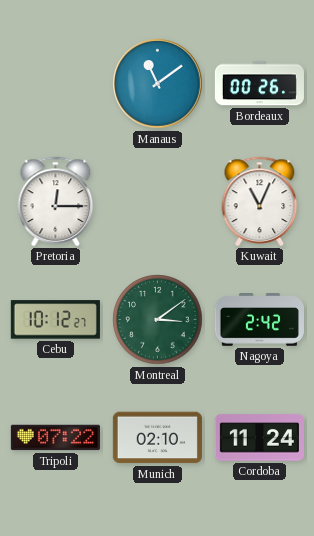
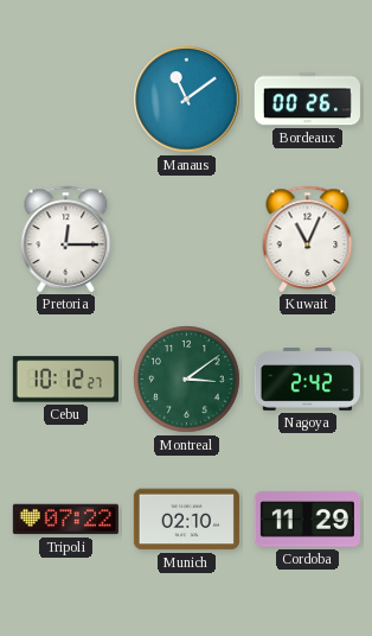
Cordoba: 11:24 -> 11:29 (307, 520)
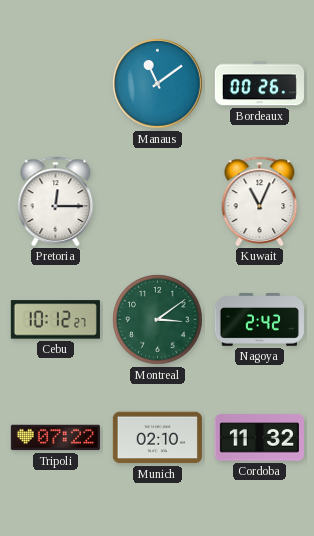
Cordoba: 11:29 -> 11:32 (259, 438)
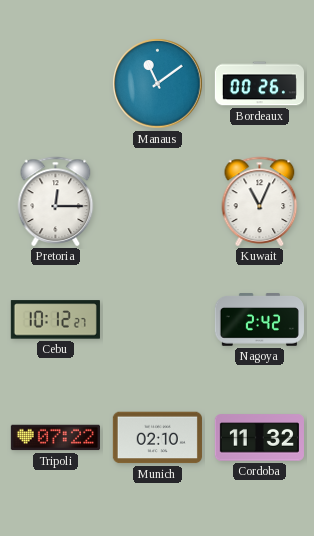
Montreal: 3:09 -> none (158, 320)
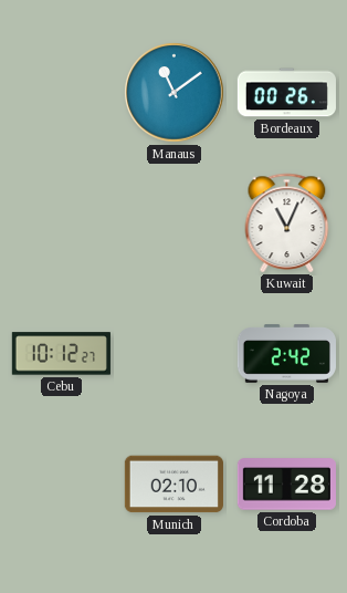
Pretoria: 12:15 -> none (56, 201)
Tripoli: 07:22 -> none (55, 438)
Cordoba: 11:32 -> 11:28 (286, 485)
